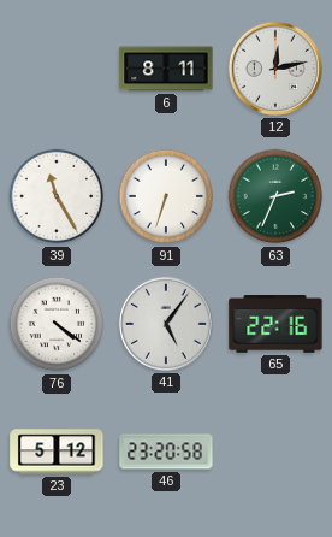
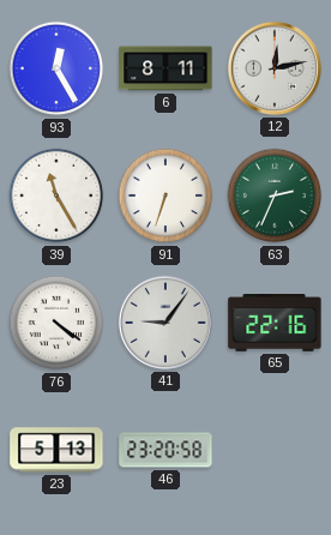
93: none -> 12:25 (56, 68)
41: 5:06 -> 9:06 (165, 323)
23: 5:12 -> 5:13 (56, 450)
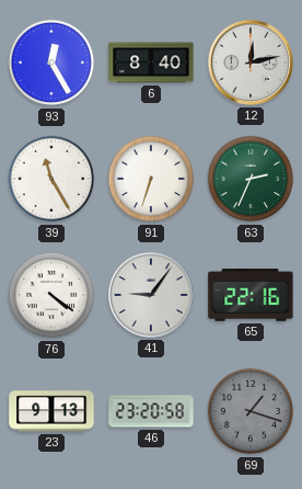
6: 8:11 -> 8:40 (151, 62)
23: 5:13 -> 9:13 (51, 411)
69: none -> 1:18 (251, 411)
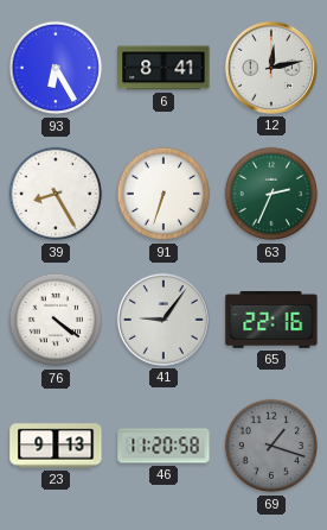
93: 12:25 -> 6:25 (56, 68)
6: 8:40 -> 8:41 (163, 68)
39: 11:25 -> 8:25 (56, 194)
46: 23:20 -> 11:20 (163, 446)
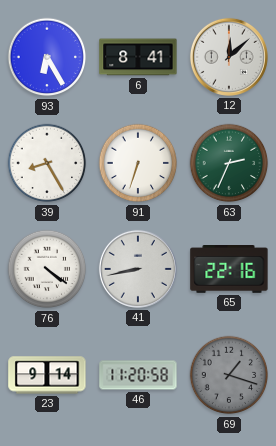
12: 12:13 -> 12:08 (229, 57)
41: 9:06 -> 8:43 (138, 269)
23: 9:13 -> 9:14 (47, 375)
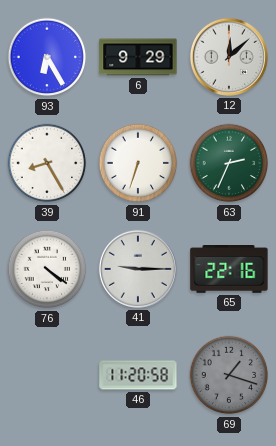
6: 8:41 -> 9:29 (138, 57)
41: 8:43 -> 9:15 (138, 269)
23: 9:14 -> none (47, 375)
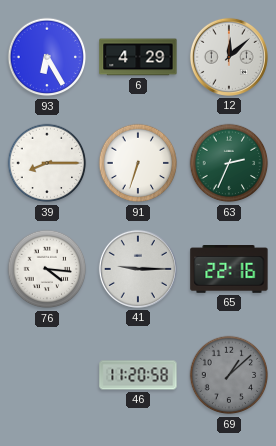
6: 9:29 -> 4:29 (138, 57)
39: 8:25 -> 8:15 (47, 163)
76: 4:21 -> 4:16 (47, 269)
69: 1:18 -> 1:08 (229, 375)
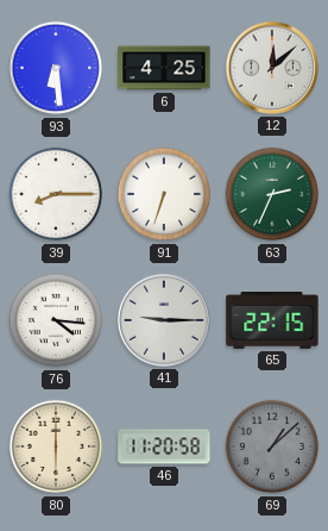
93: 6:25 -> 6:29 (56, 68)
6: 4:29 -> 4:25 (164, 68)
65: 22:16 -> 22:15 (272, 321)
80: none -> 6:00 (56, 446)
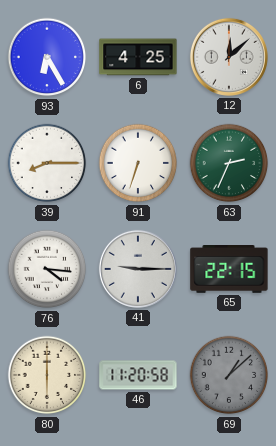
93: 6:29 -> 6:25 (47, 57)
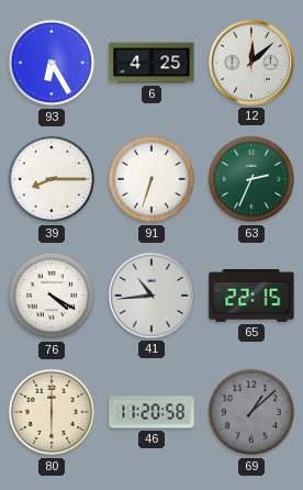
76: 4:16 -> 4:20 (52, 296)
41: 9:15 -> 10:44 (151, 296)
